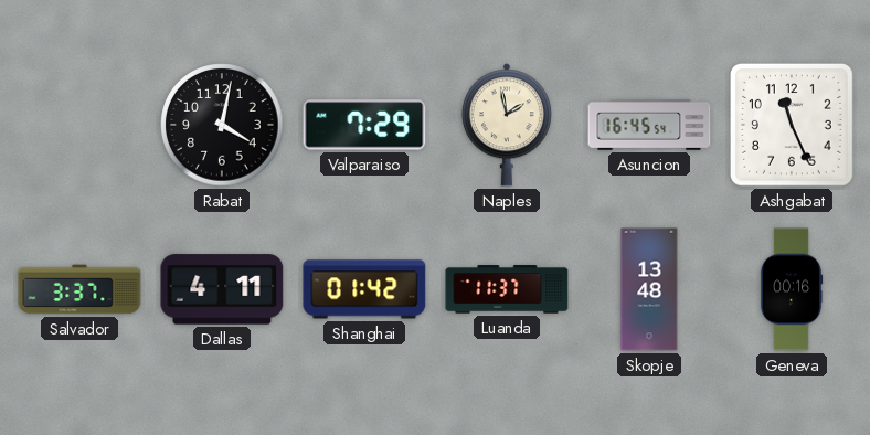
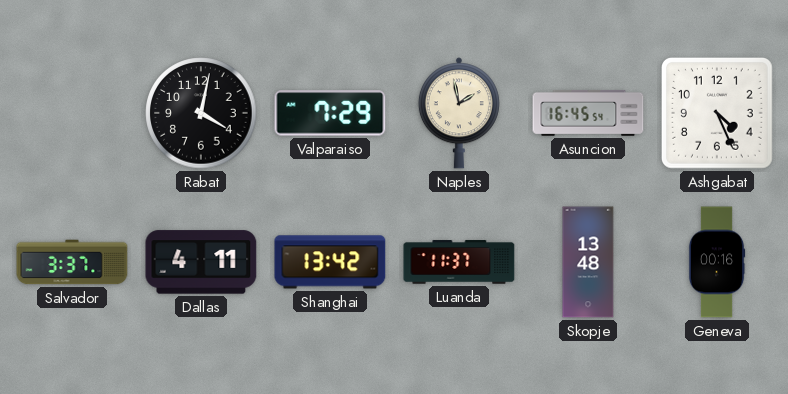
Ashgabat: 11:26 -> 4:26 (717, 113)
Shanghai: 01:42 -> 13:42 (330, 262)
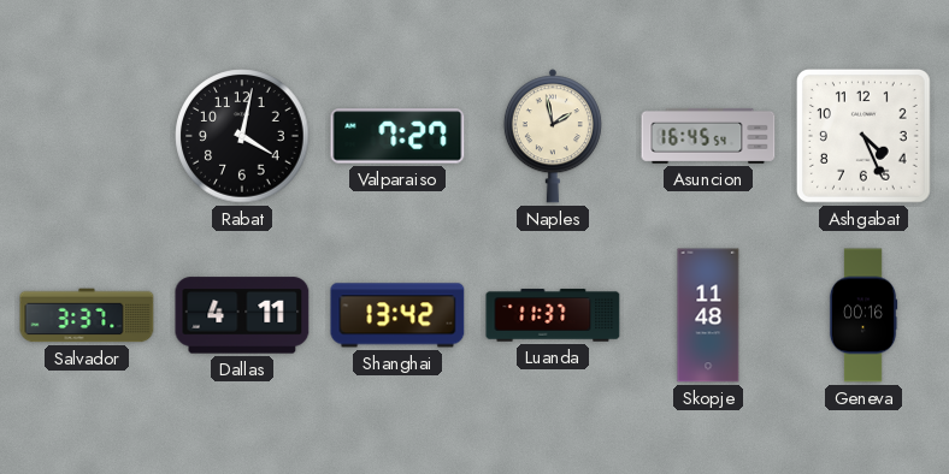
Valparaiso: 7:29 -> 7:27 (397, 136)
Skopje: 13:48 -> 11:48 (708, 315)
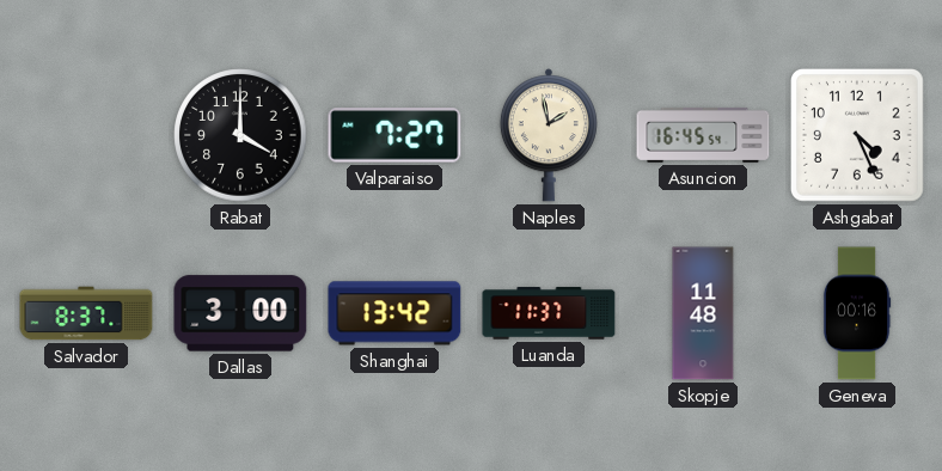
Rabat: 4:02 -> 4:00 (240, 135)
Salvador: 3:37 -> 8:37 (86, 313)
Dallas: 4:11 -> 3:00 (240, 313)
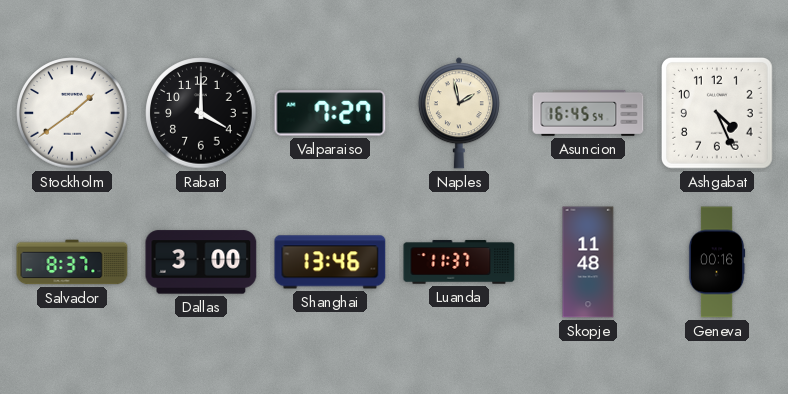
Stockholm: none -> 1:39 (72, 113)
Shanghai: 13:42 -> 13:46 (330, 262)
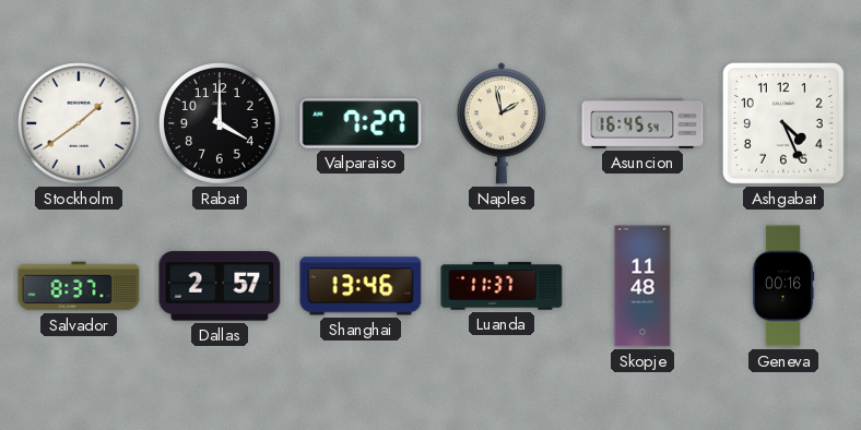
Dallas: 3:00 -> 2:57 (220, 286)
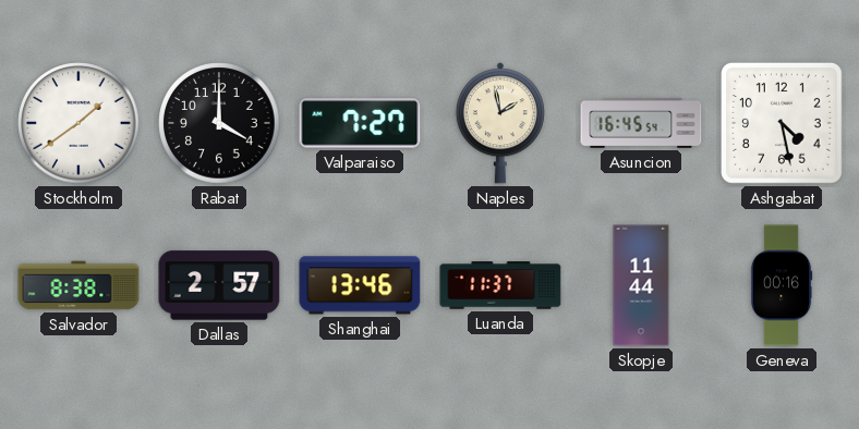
Ashgabat: 4:26 -> 4:28 (782, 123)
Salvador: 8:37 -> 8:38 (78, 285)
Skopje: 11:48 -> 11:44 (641, 285)
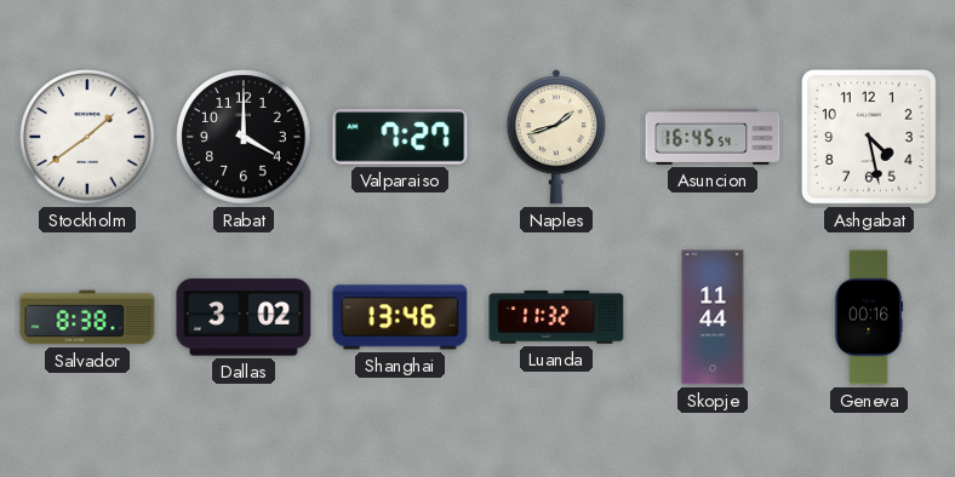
Naples: 1:58 -> 1:42 (556, 137)
Dallas: 2:57 -> 3:02 (244, 317)
Luanda: 11:37 -> 11:32 (556, 317)
